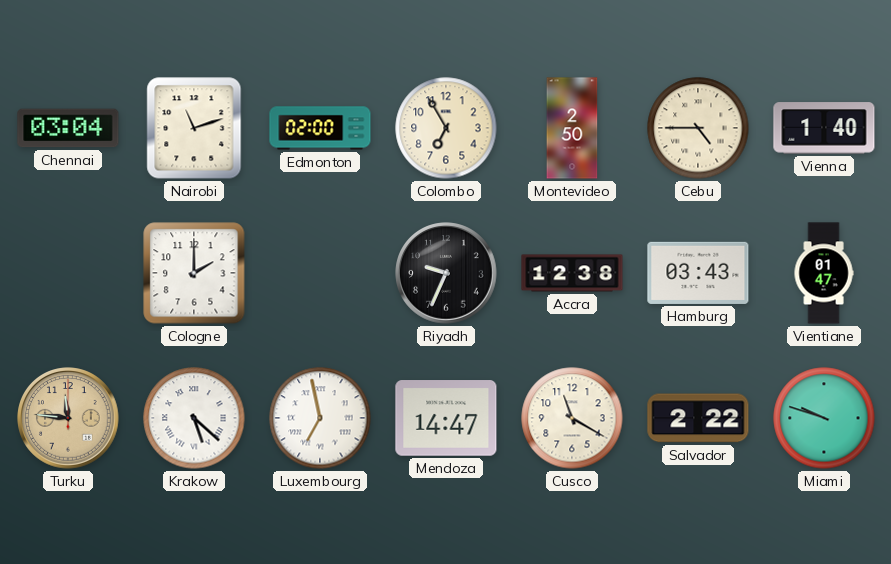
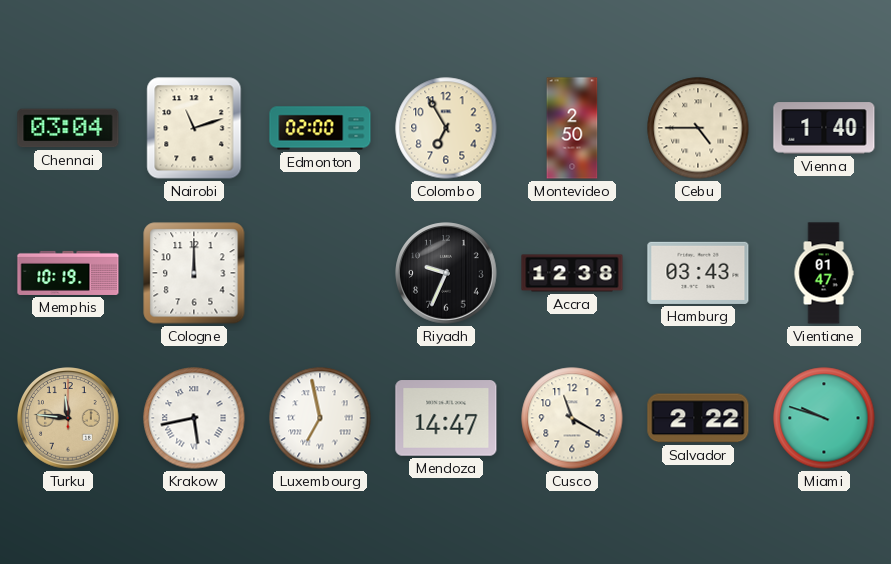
Memphis: none -> 10:19 (68, 273)
Cologne: 2:00 -> 12:00 (194, 273)
Krakow: 5:22 -> 5:43 (194, 418)
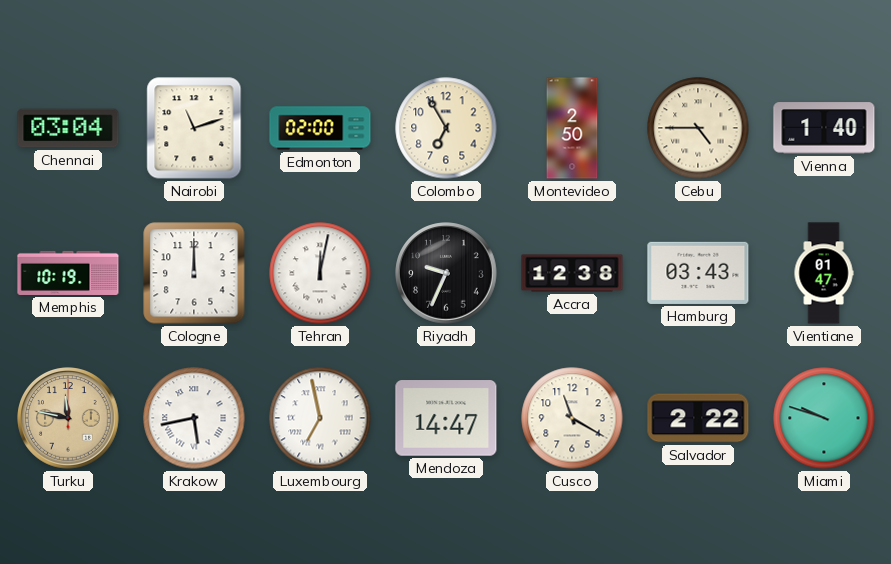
Tehran: none -> 12:02 (320, 273)
Turku: 11:46 -> 11:47 (68, 418)
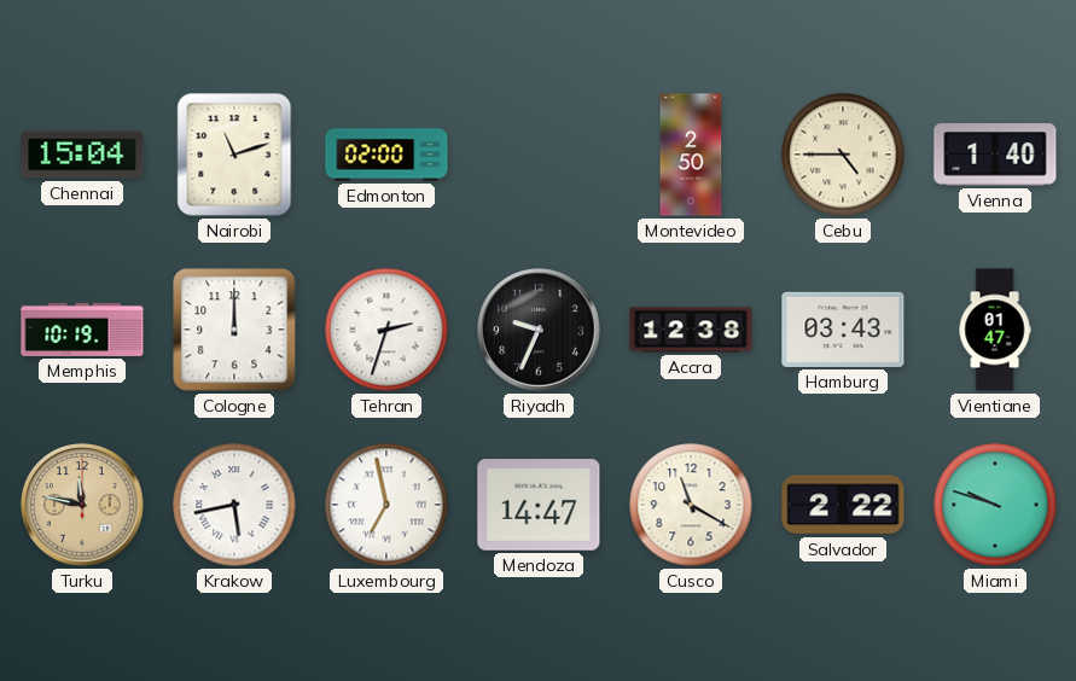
Chennai: 03:04 -> 15:04 (82, 155)
Colombo: 6:55 -> none (446, 128)
Tehran: 12:02 -> 2:33 (386, 330)
